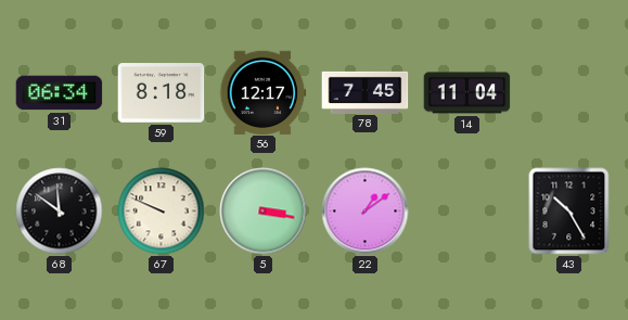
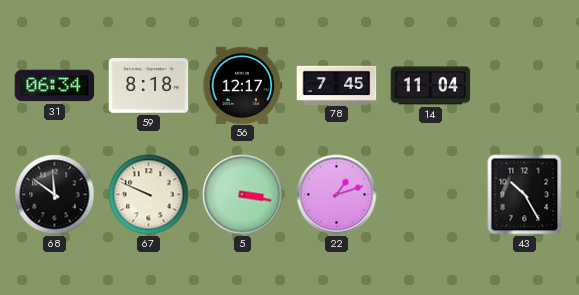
22: 1:09 -> 1:12 (337, 195)
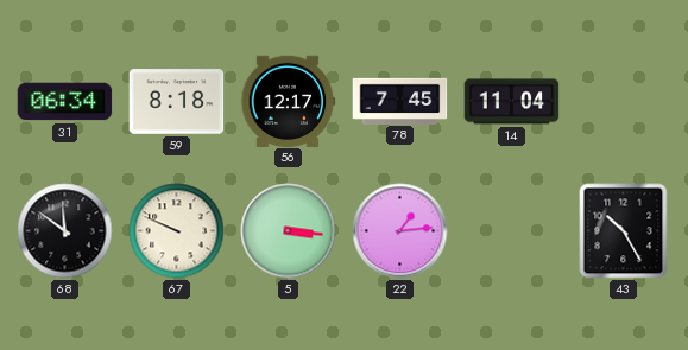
5: 3:17 -> 3:16 (289, 231)
22: 1:12 -> 1:14 (400, 231)
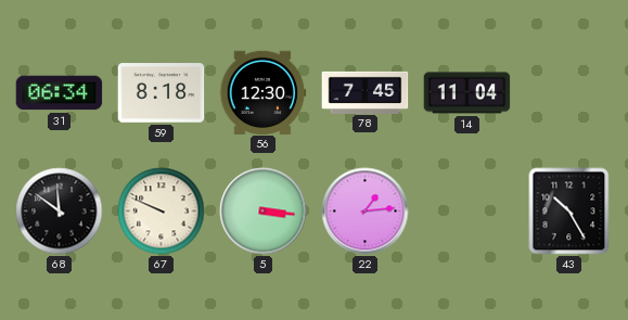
56: 12:17 -> 12:30 (264, 92)
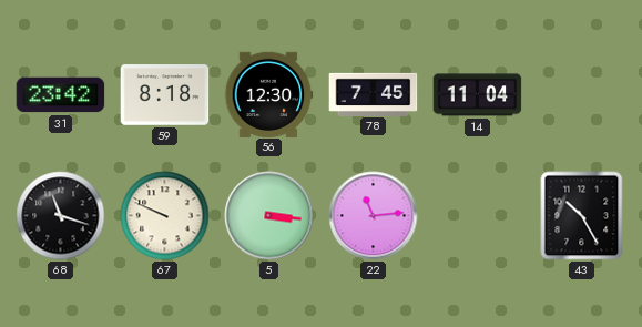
31: 06:34 -> 23:42 (61, 95)
68: 11:51 -> 11:18 (61, 216)
22: 1:14 -> 11:14 (374, 216)
